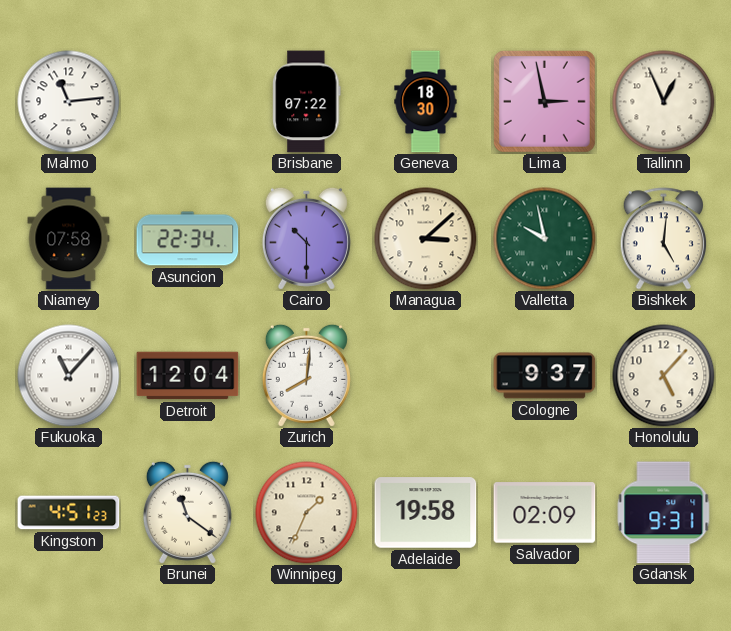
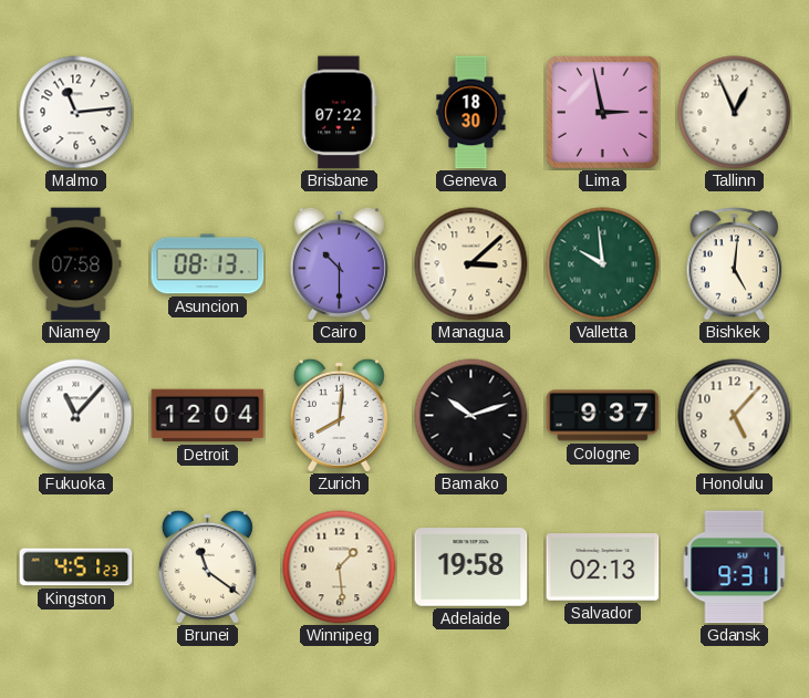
Asuncion: 22:34 -> 08:13 (208, 264)
Valletta: 9:58 -> 9:59 (603, 264)
Bamako: none -> 10:12 (471, 416)
Winnipeg: 1:34 -> 1:29 (340, 567)
Salvador: 02:09 -> 02:13 (603, 567)
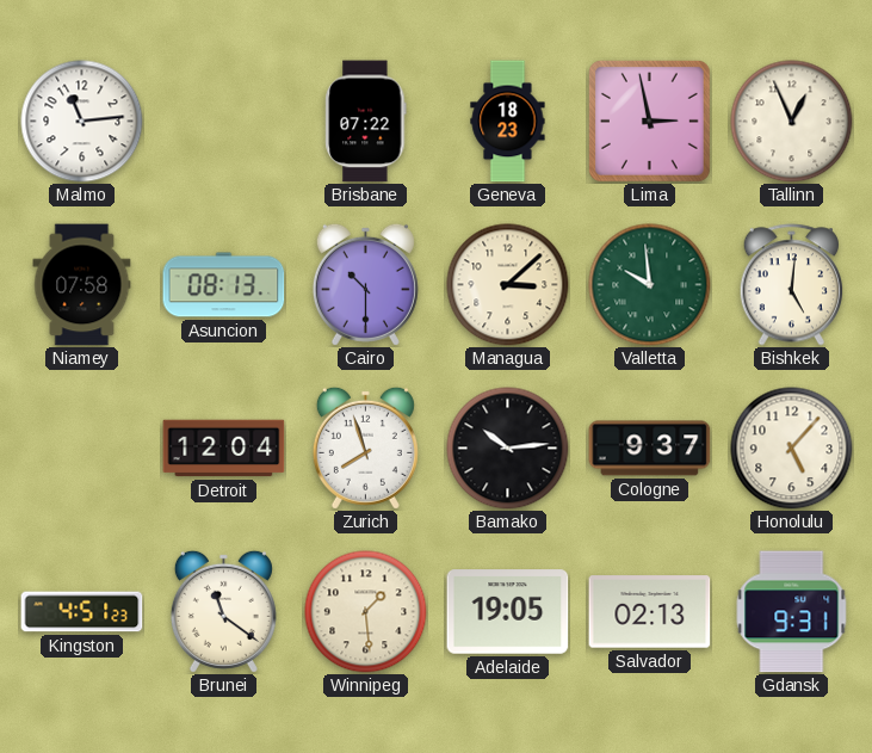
Geneva: 18:30 -> 18:23 (508, 122)
Fukuoka: 11:07 -> none (76, 416)
Zurich: 8:01 -> 7:57 (365, 448)
Bamako: 10:12 -> 10:14 (508, 449)
Adelaide: 19:58 -> 19:05 (508, 612)
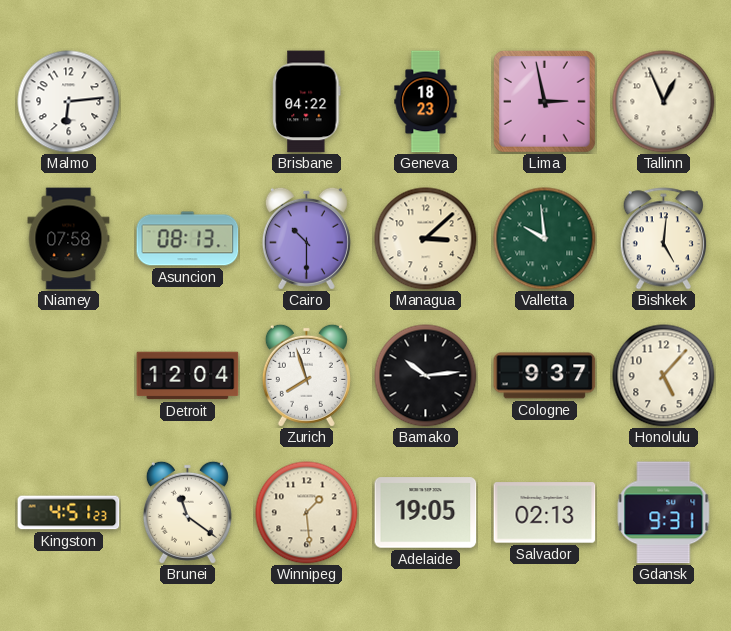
Malmo: 11:14 -> 6:14 (69, 102)
Brisbane: 07:22 -> 04:22 (307, 102)
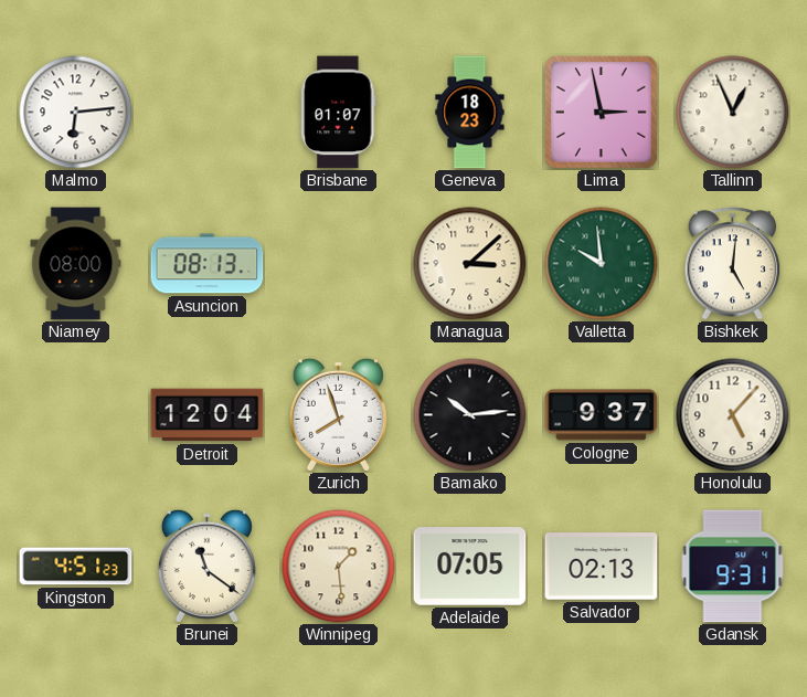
Brisbane: 04:22 -> 01:07 (339, 113)
Niamey: 07:58 -> 08:00 (76, 264)
Cairo: 10:30 -> none (306, 238)
Adelaide: 19:05 -> 07:05 (470, 567)
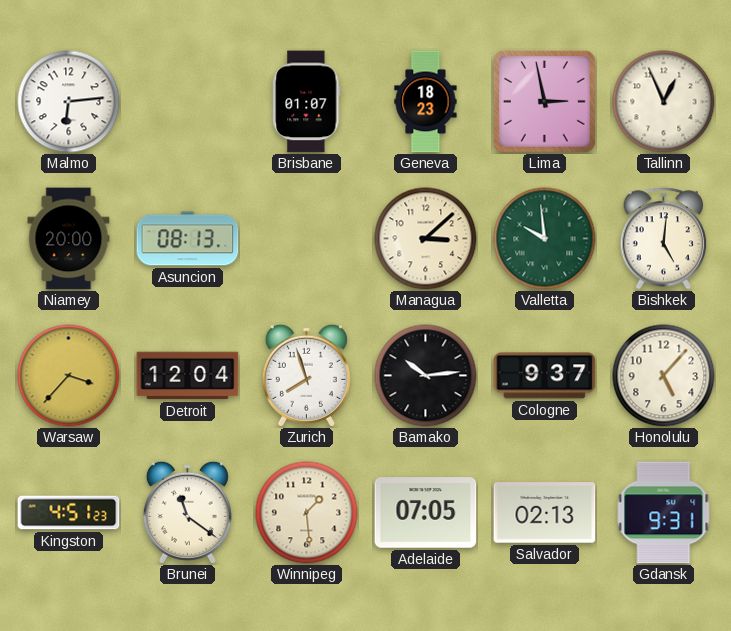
Niamey: 08:00 -> 20:00 (69, 239)
Warsaw: none -> 3:37 (69, 376)
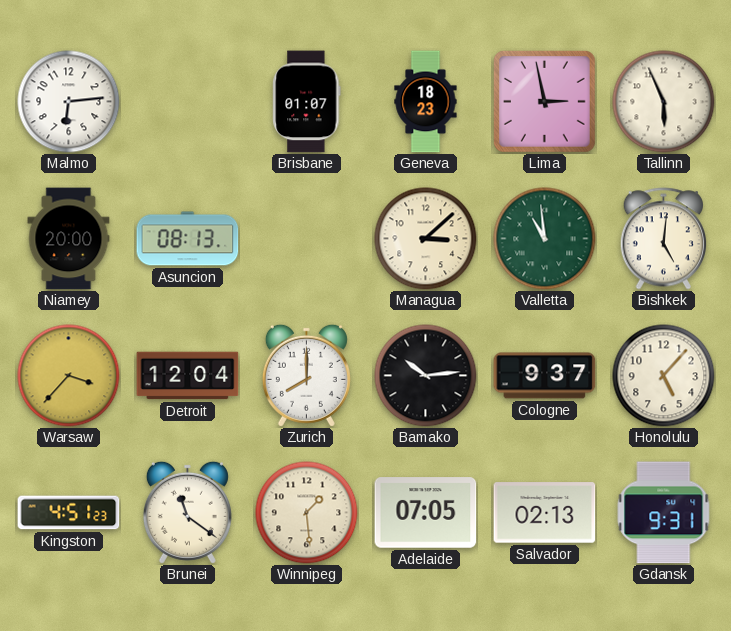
Tallinn: 12:56 -> 5:56 (664, 102)
Valletta: 9:59 -> 10:59 (545, 239)
Zurich: 7:57 -> 8:00 (306, 375)
